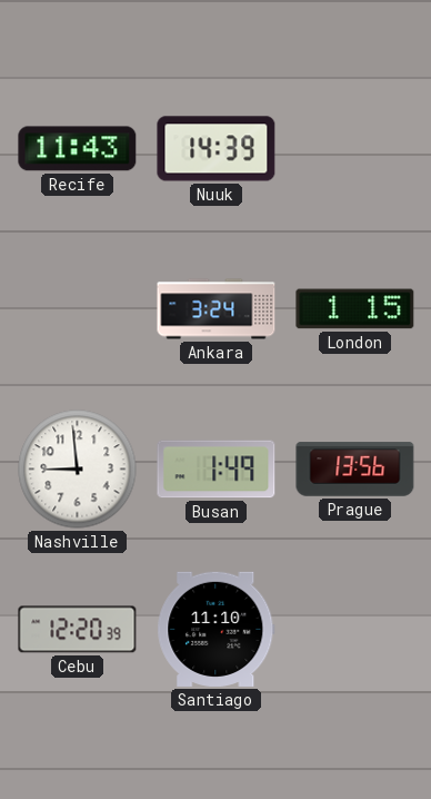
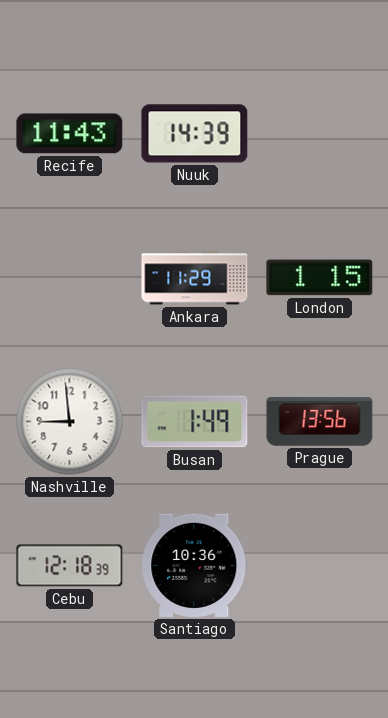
Ankara: 3:24 -> 11:29 (195, 278)
Cebu: 12:20 -> 12:18 (70, 566)
Santiago: 11:10 -> 10:36 (195, 565)
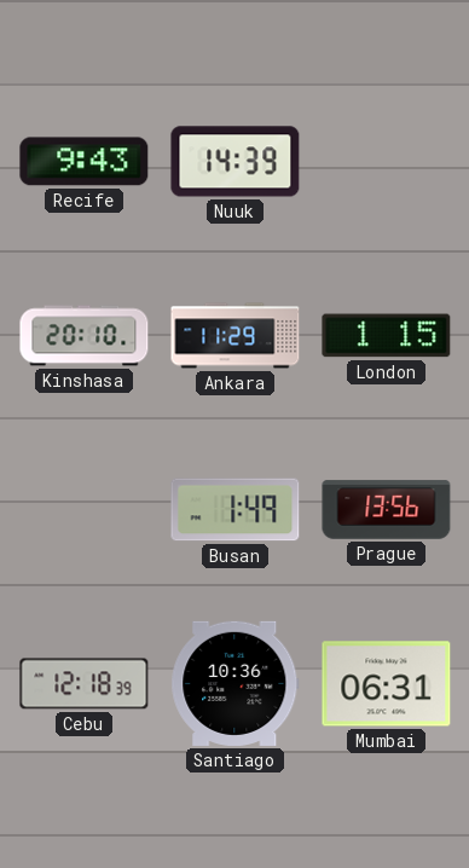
Recife: 11:43 -> 9:43 (85, 162)
Kinshasa: none -> 20:10 (85, 336)
Nashville: 8:59 -> none (70, 422)
Mumbai: none -> 06:31 (387, 684)
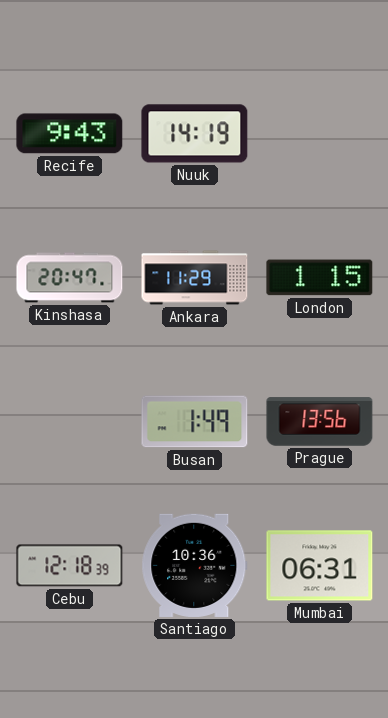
Nuuk: 14:39 -> 14:19 (195, 134)
Kinshasa: 20:10 -> 20:47 (70, 278)
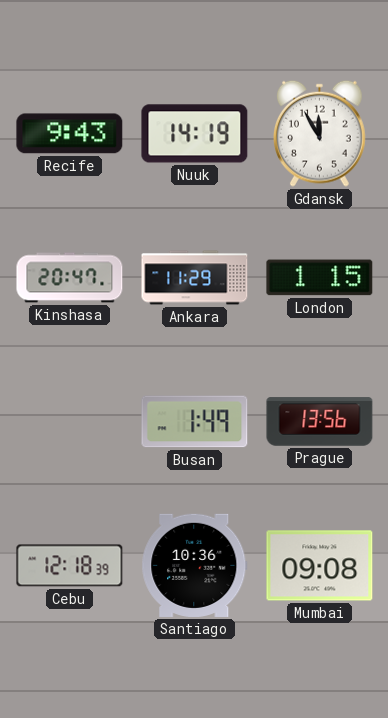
Gdansk: none -> 11:55 (320, 133)
Mumbai: 06:31 -> 09:08 (320, 566)
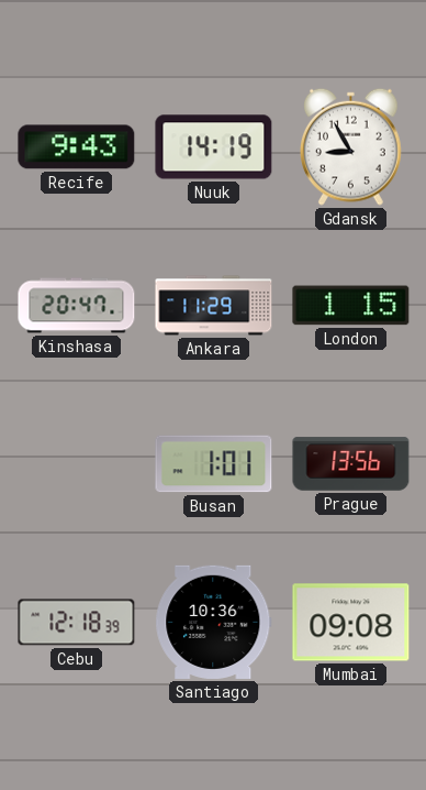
Gdansk: 11:55 -> 8:55 (351, 146)
Busan: 1:49 -> 1:01 (214, 464)
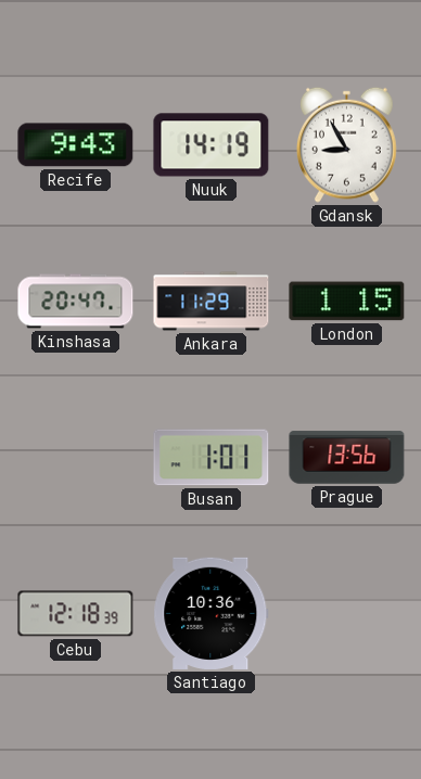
Mumbai: 09:08 -> none (351, 623)
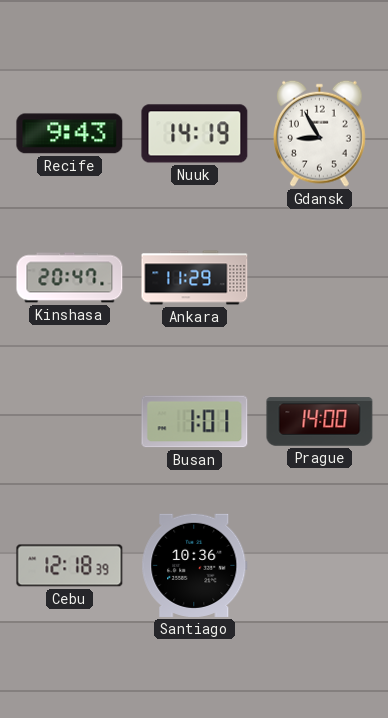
London: 1:15 -> none (347, 302)
Prague: 13:56 -> 14:00 (320, 422)
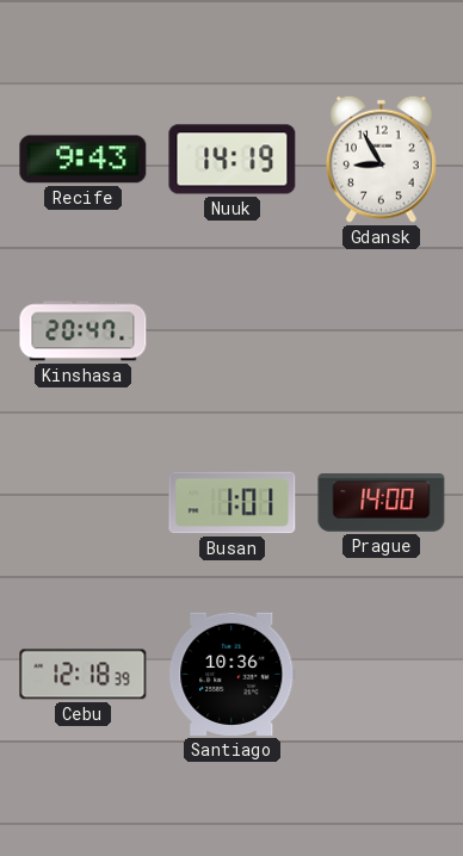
Ankara: 11:29 -> none (195, 278)
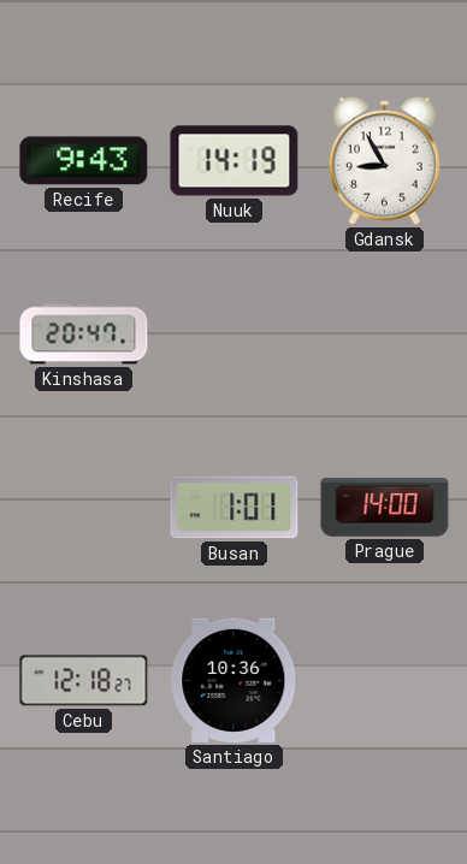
Cebu: 12:18:39 -> 12:18:27 (84, 681)
